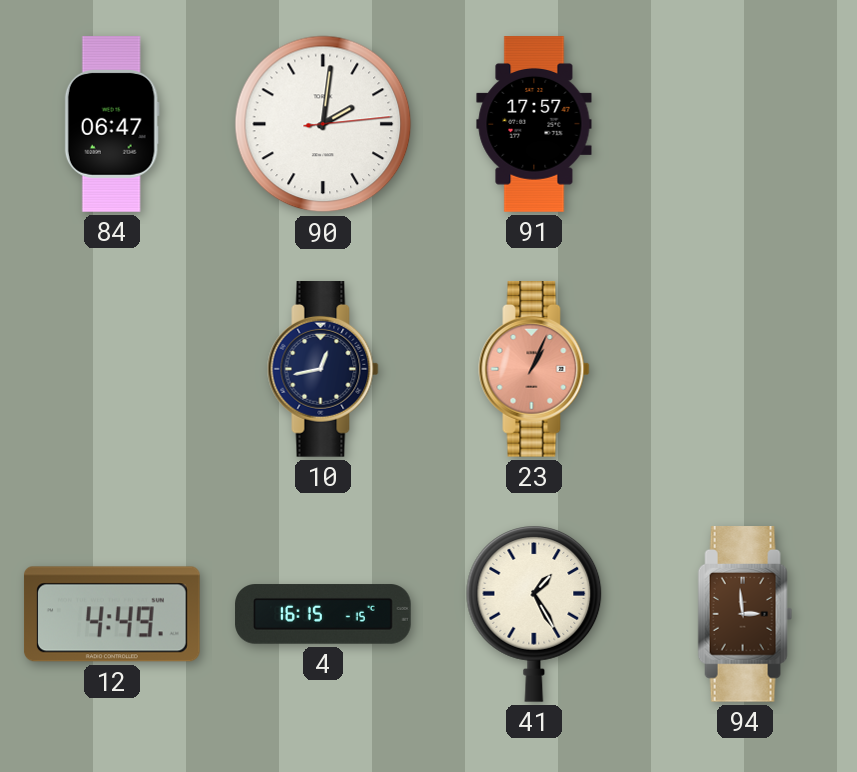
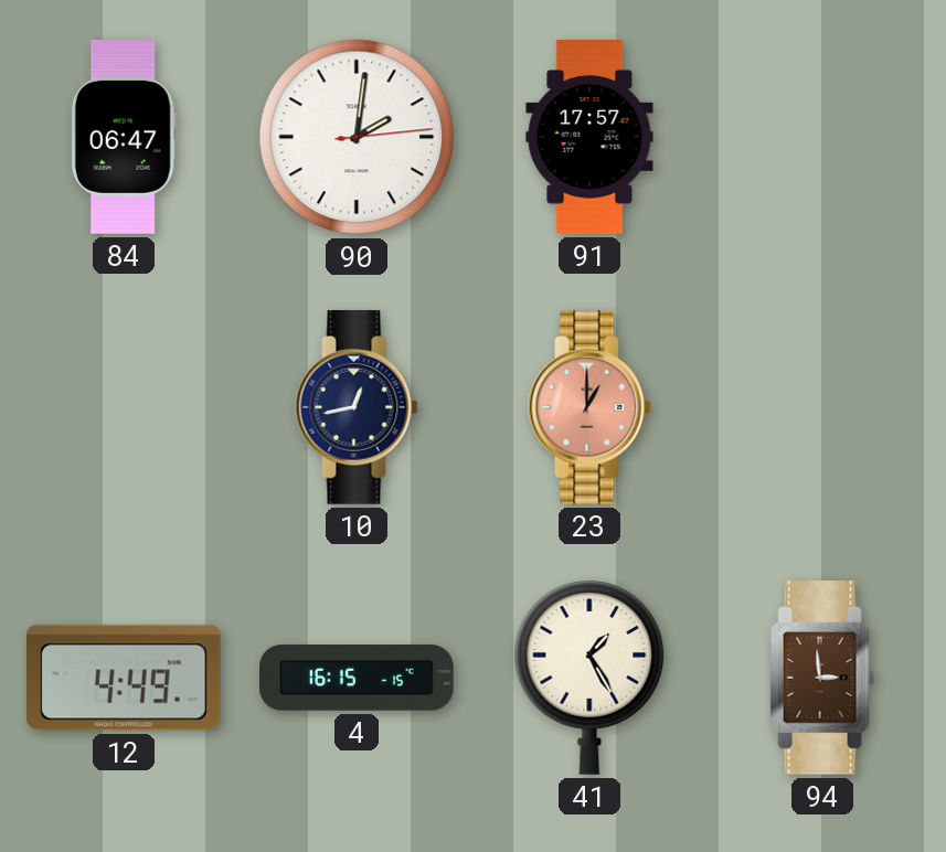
23: 1:04 -> 1:00 (589, 408)
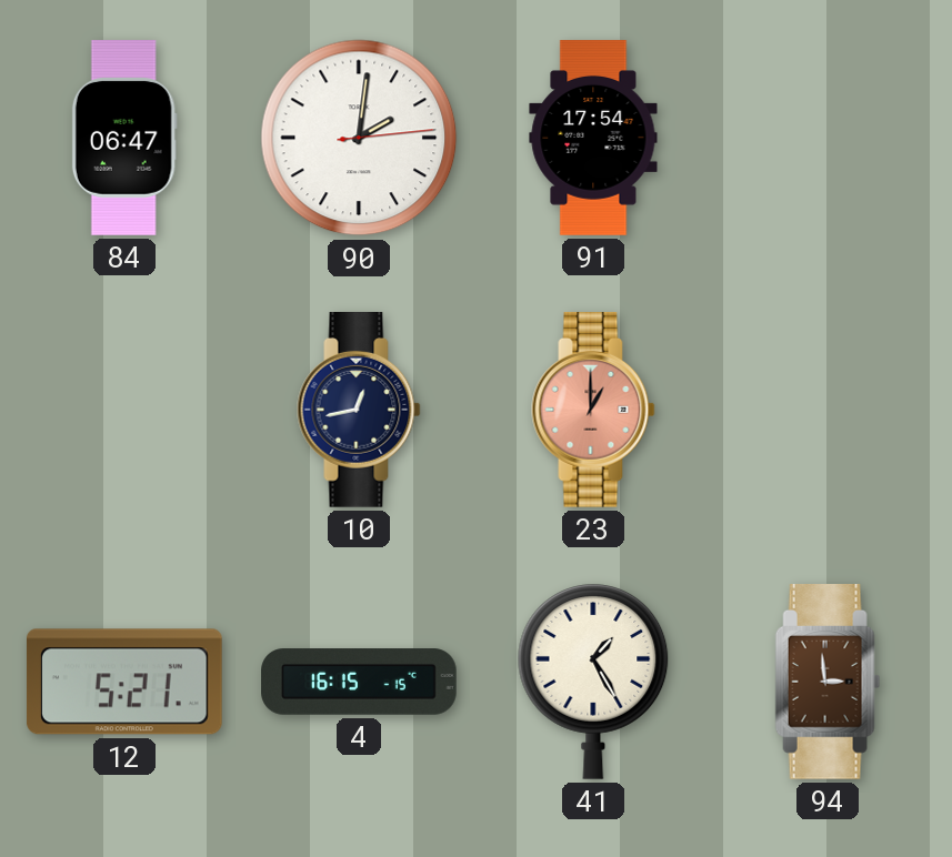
91: 17:57 -> 17:54 (593, 138)
12: 4:49 -> 5:21 (124, 682)
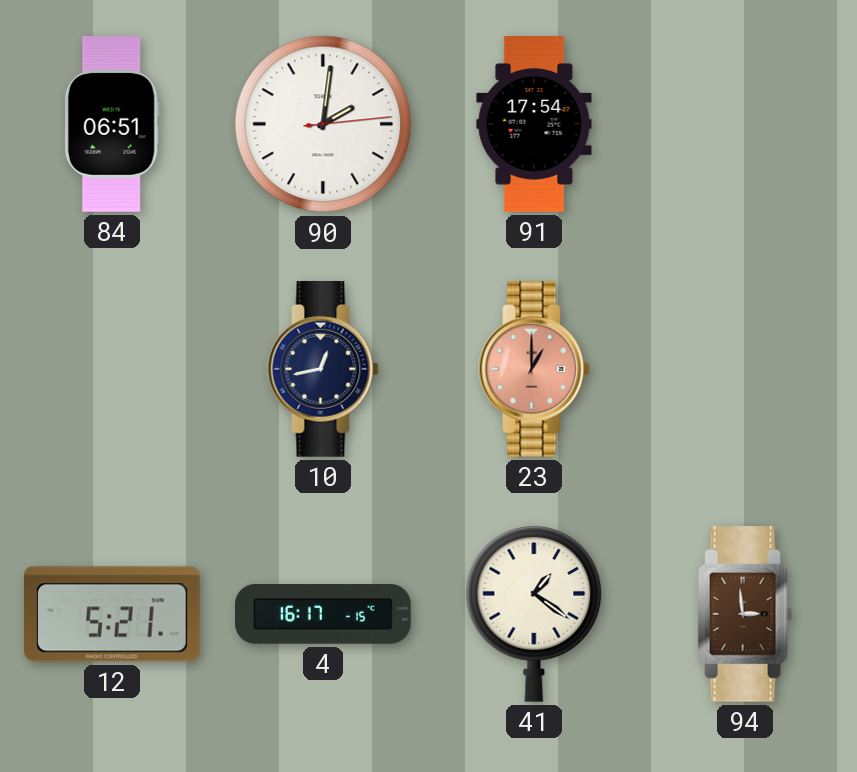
84: 06:47 -> 06:51 (112, 124)
4: 16:15 -> 16:17 (323, 614)
41: 1:25 -> 1:21 (534, 614)
